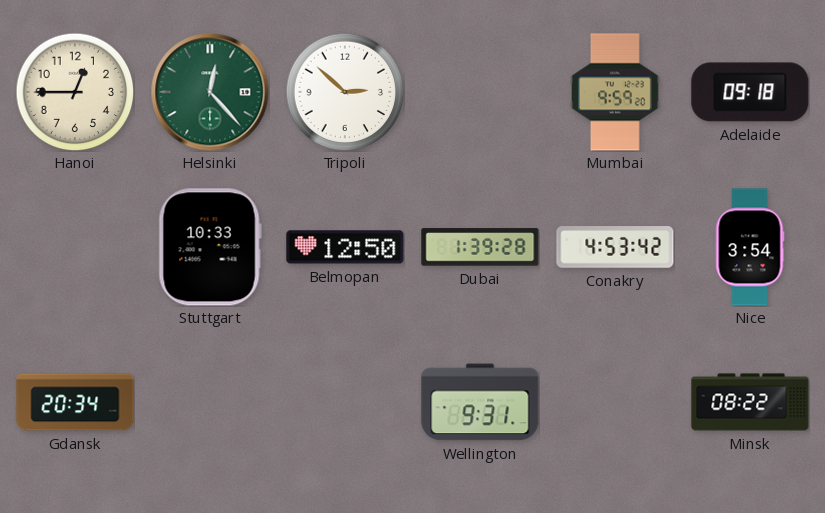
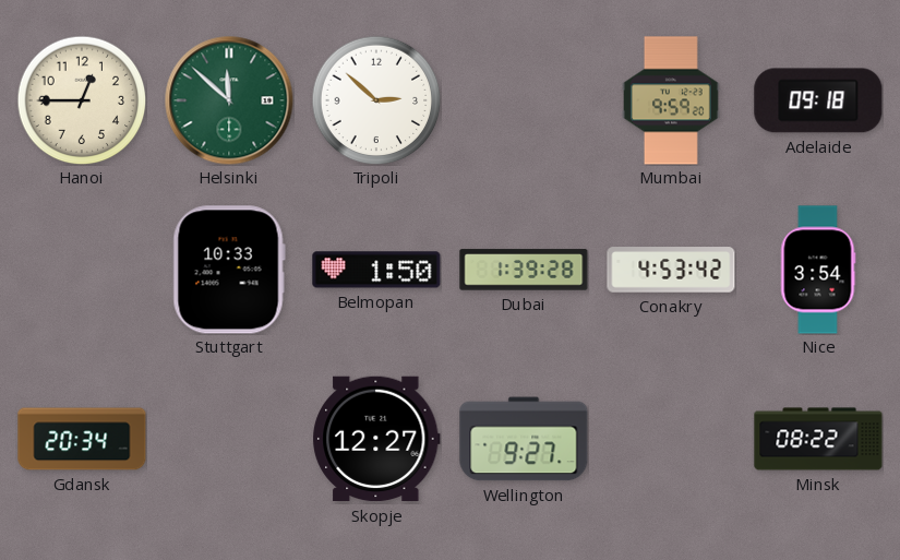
Helsinki: 12:23 -> 11:52 (229, 100)
Belmopan: 12:50 -> 1:50 (376, 270)
Skopje: none -> 12:27 (376, 439)
Wellington: 9:31 -> 9:27 (524, 439)
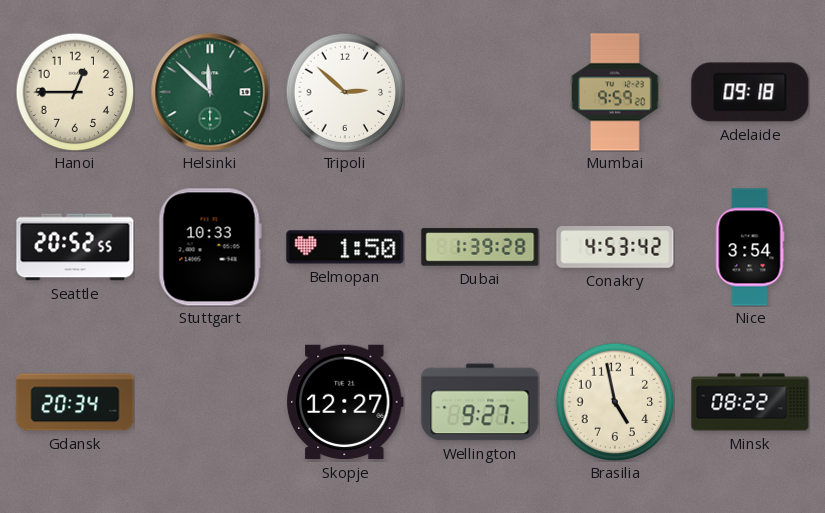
Seattle: none -> 20:52 (75, 247)
Brasilia: none -> 4:58 (615, 402)
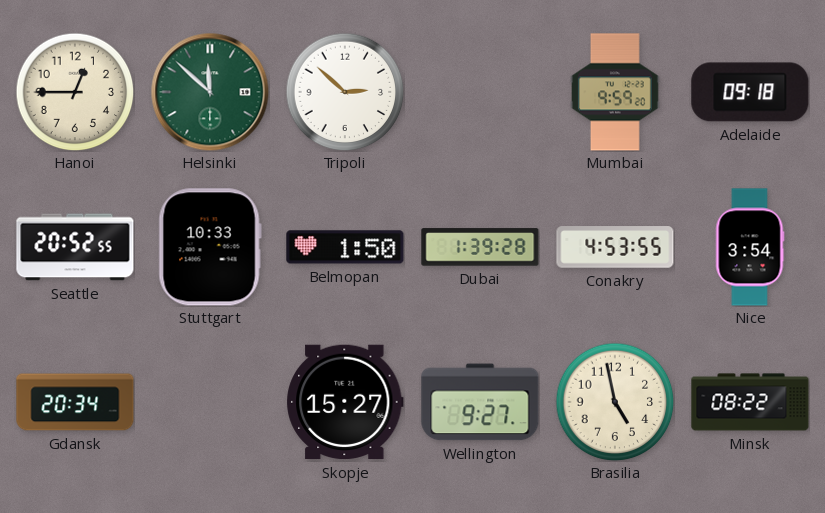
Conakry: 4:53:42 -> 4:53:55 (615, 247)
Skopje: 12:27 -> 15:27 (345, 402)
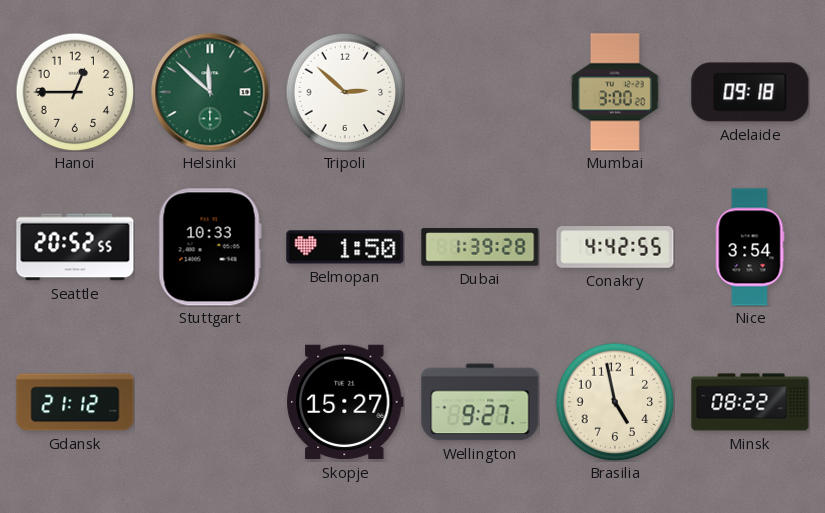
Mumbai: 9:59 -> 3:00 (616, 92)
Conakry: 4:53 -> 4:42 (615, 247)
Gdansk: 20:34 -> 21:12 (75, 402)
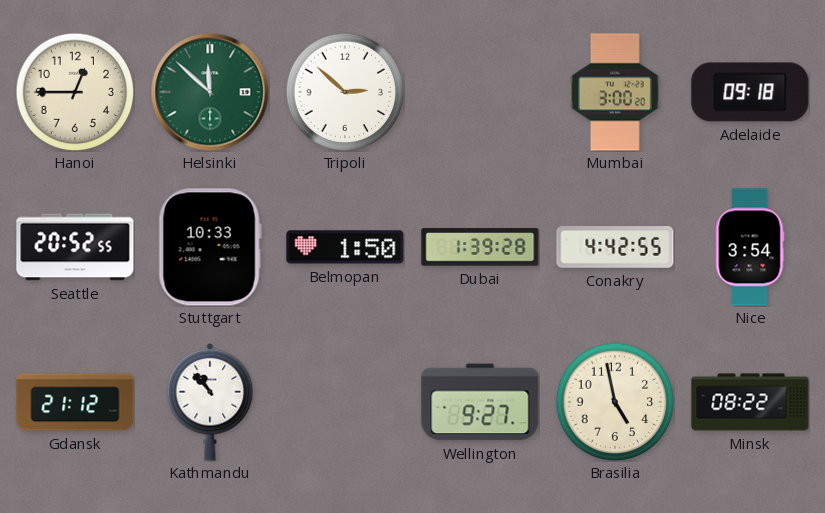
Kathmandu: none -> 10:53 (210, 402)
Skopje: 15:27 -> none (345, 402)
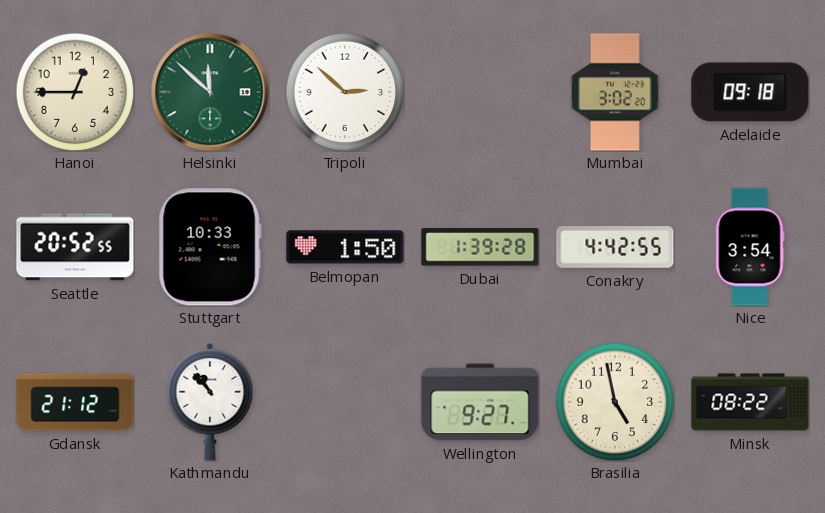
Mumbai: 3:00 -> 3:02 (616, 92)
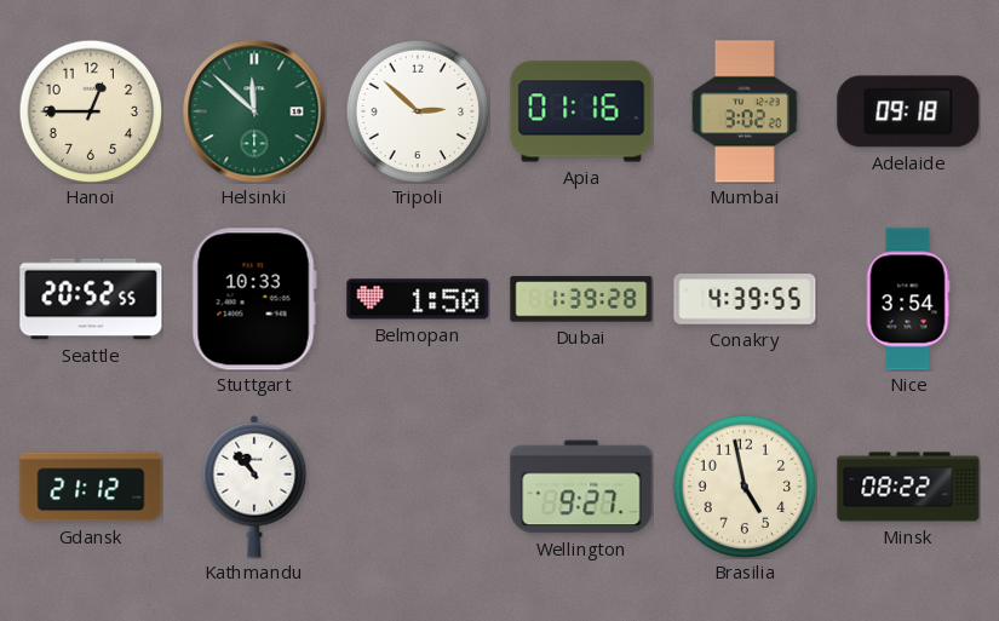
Apia: none -> 01:16 (581, 111)
Conakry: 4:42 -> 4:39 (745, 299)
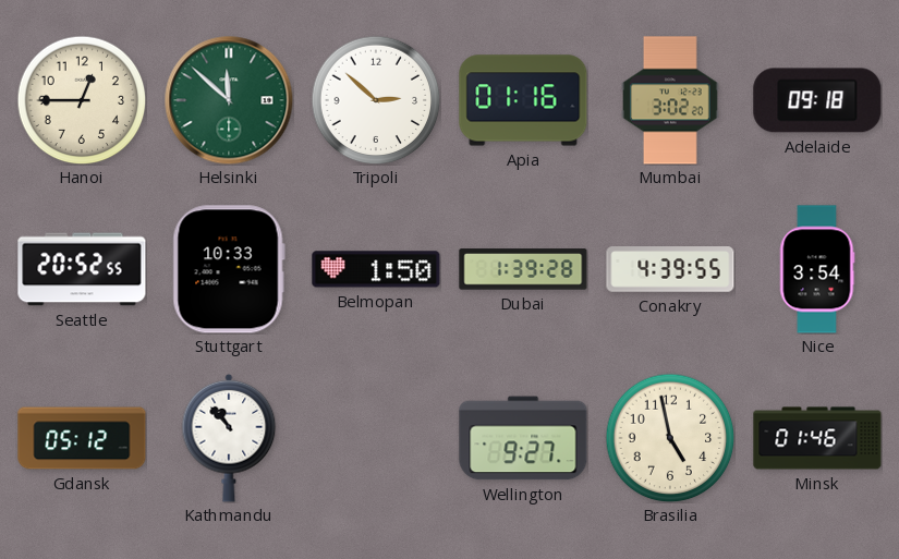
Gdansk: 21:12 -> 05:12 (82, 438)
Minsk: 08:22 -> 01:46 (817, 438)
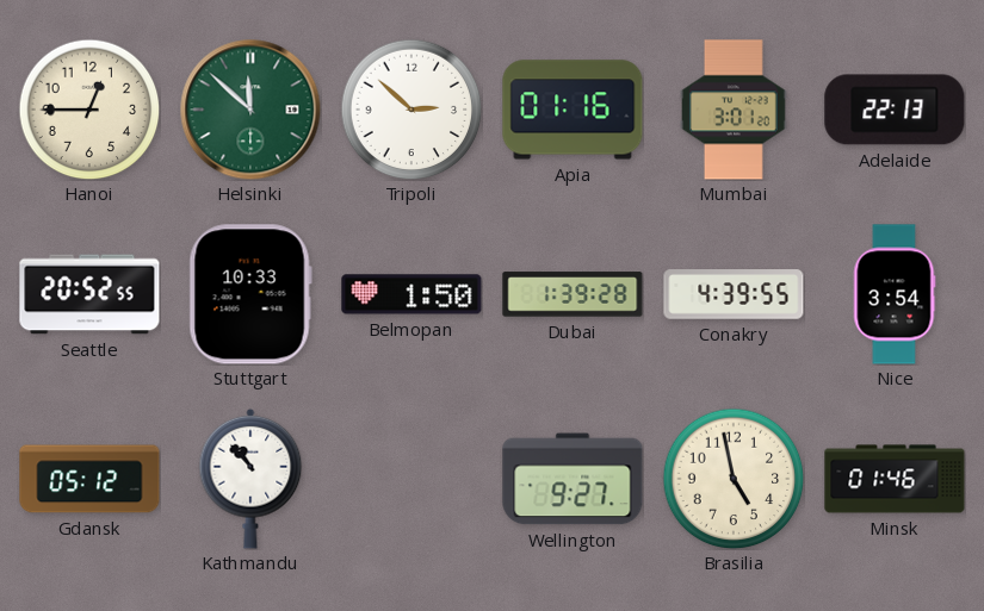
Mumbai: 3:02 -> 3:01 (735, 110)
Adelaide: 09:18 -> 22:13 (895, 110)
